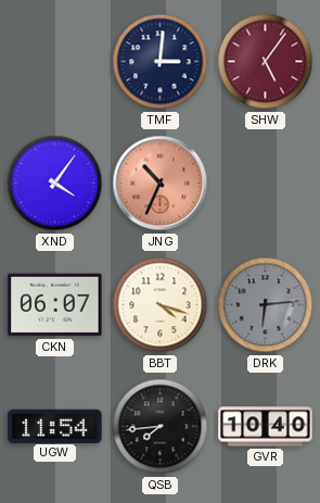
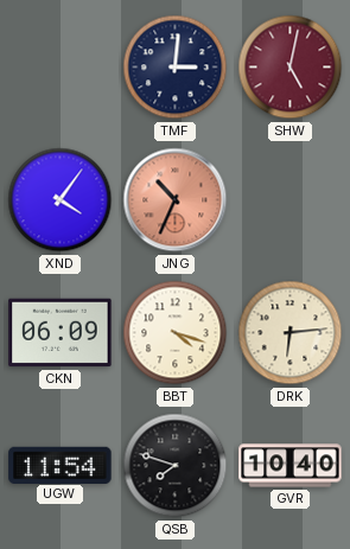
SHW: 5:06 -> 5:02 (291, 68)
CKN: 06:07 -> 06:09 (61, 333)
DRK dial: grey -> cream (291, 333)
QSB: 7:44 -> 7:48 (176, 466)
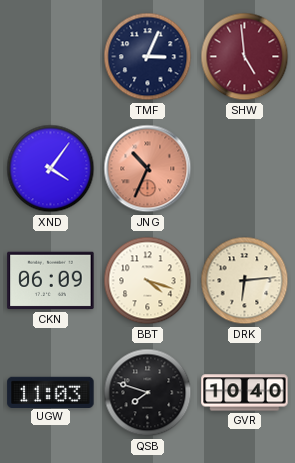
TMF: 3:01 -> 3:04 (148, 57)
SHW: 5:02 -> 4:59 (245, 57)
UGW: 11:54 -> 11:03 (51, 392)
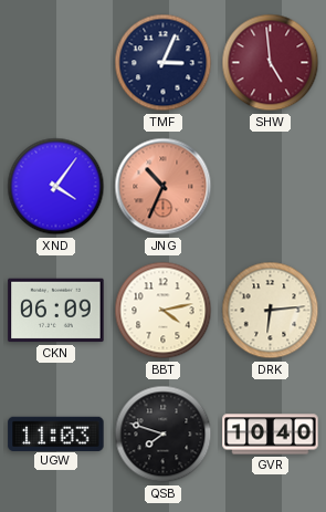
BBT: 4:18 -> 4:13 (164, 311)
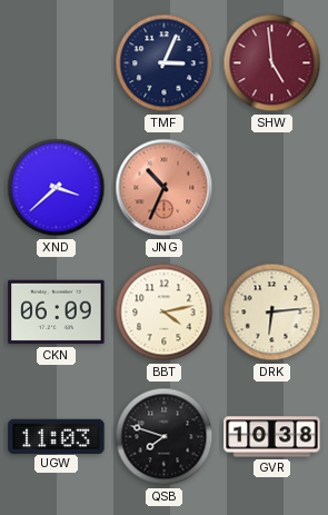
XND: 4:06 -> 3:38 (57, 188)
GVR: 10:40 -> 10:38 (272, 437)
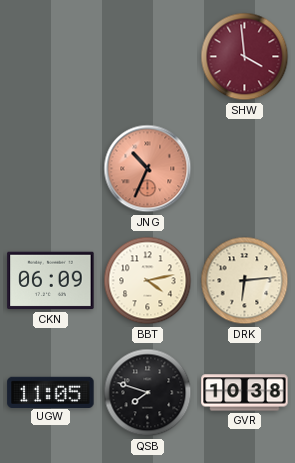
TMF: 3:04 -> none (165, 63)
SHW: 4:59 -> 3:59 (245, 57)
XND: 3:38 -> none (57, 188)
UGW: 11:03 -> 11:05 (51, 392)
